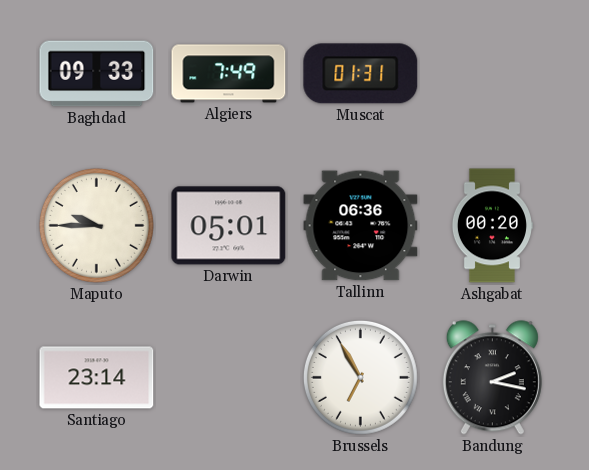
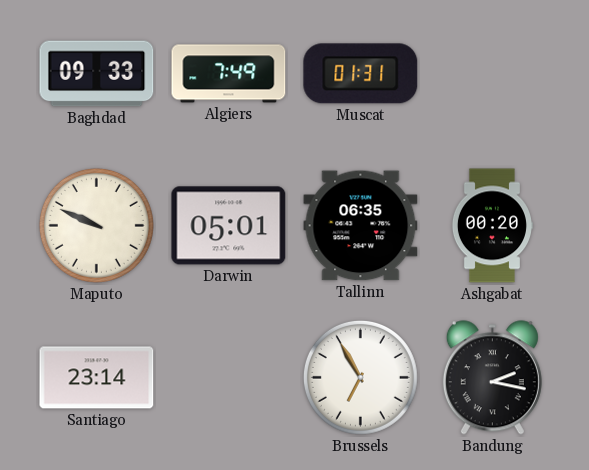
Maputo: 9:45 -> 9:49 (96, 225)
Tallinn: 06:36 -> 06:35 (361, 226)
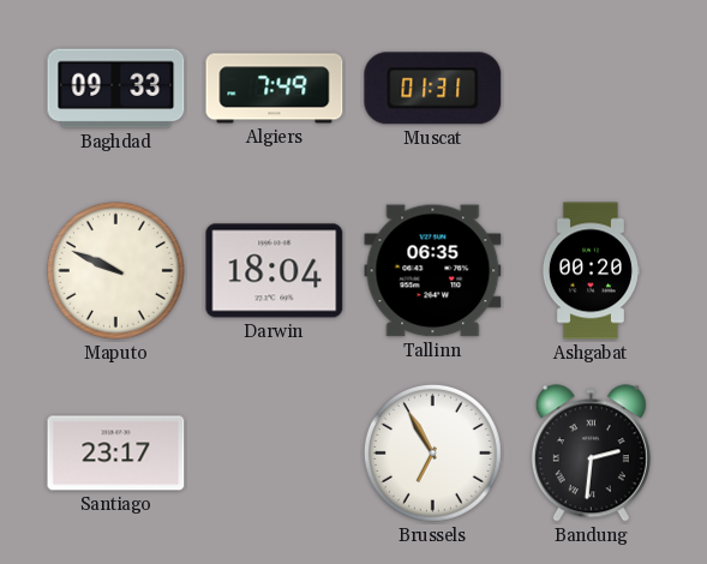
Darwin: 05:01 -> 18:04 (275, 271)
Santiago: 23:14 -> 23:17 (116, 454)
Bandung: 2:17 -> 2:31 (591, 454)
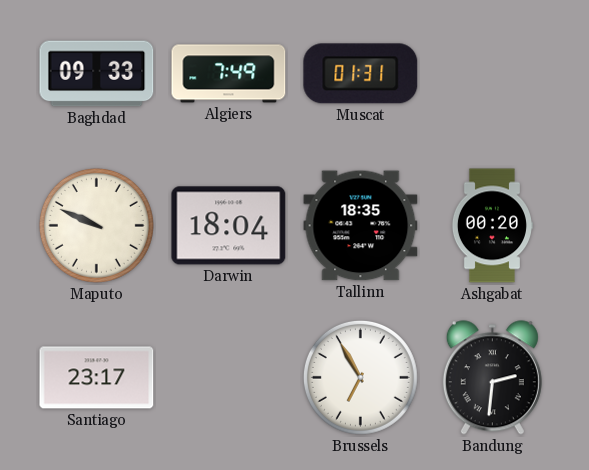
Tallinn: 06:35 -> 18:35 (361, 226)
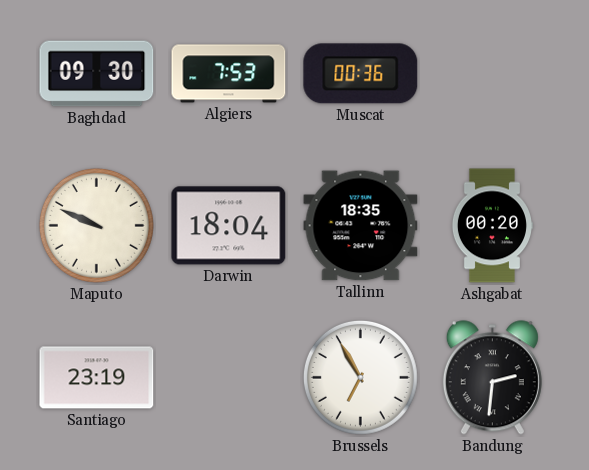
Baghdad: 09:33 -> 09:30 (97, 74)
Algiers: 7:49 -> 7:53 (229, 74)
Muscat: 01:31 -> 00:36 (361, 74)
Santiago: 23:17 -> 23:19 (97, 378)
